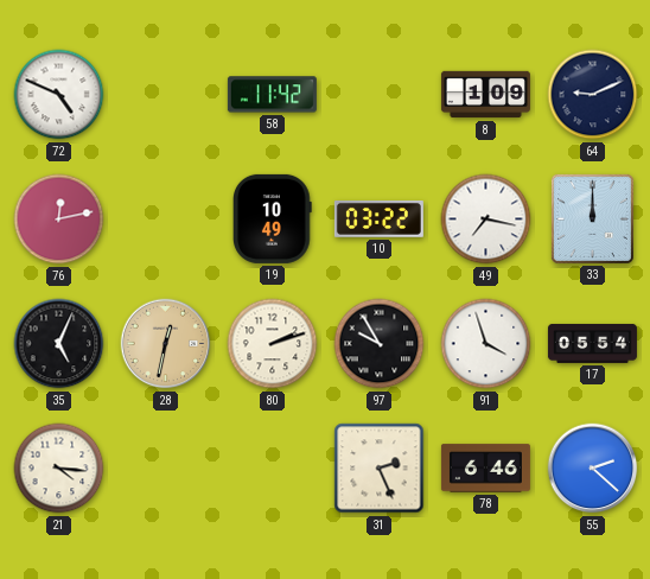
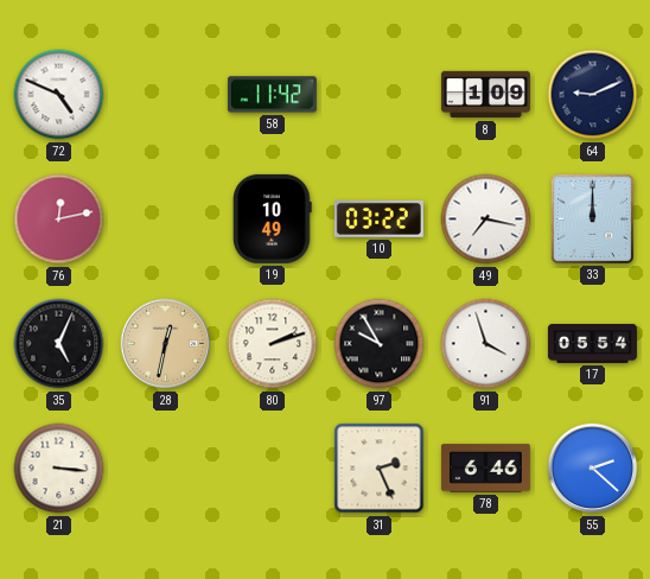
21: 4:16 -> 3:16 (59, 469)
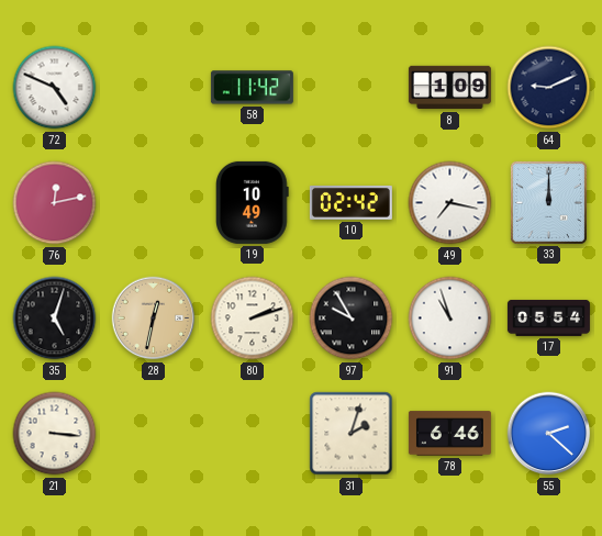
10: 03:22 -> 02:42 (350, 202)
35: 5:04 -> 5:03 (55, 319)
91: 3:57 -> 10:57 (450, 319)
31: 2:26 -> 2:03 (352, 434)
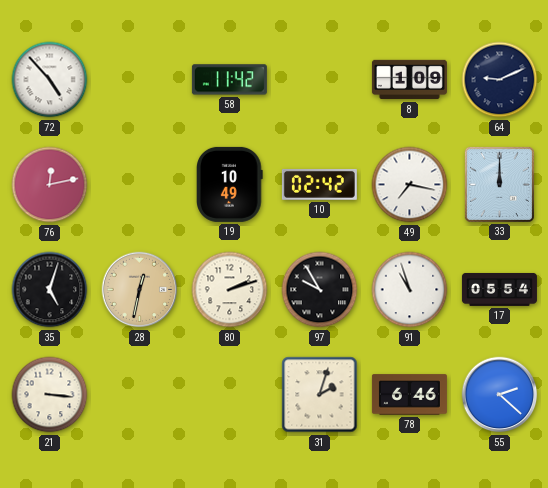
72: 4:49 -> 4:53 (50, 80)
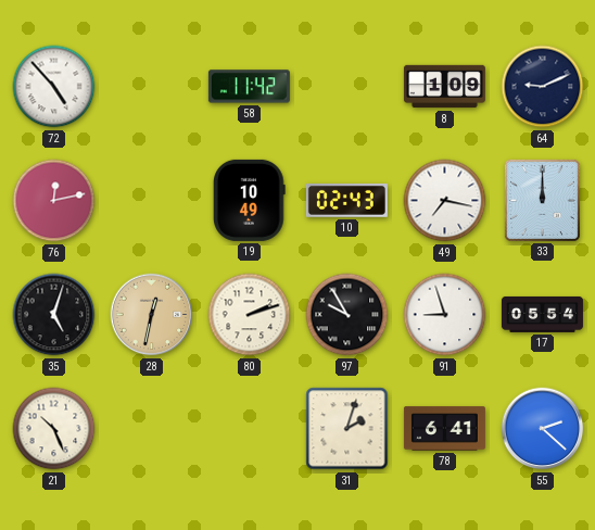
10: 02:42 -> 02:43 (346, 200)
91: 10:57 -> 8:57 (445, 315)
21: 3:16 -> 10:26 (54, 429)
78: 6:46 -> 6:41 (444, 429)
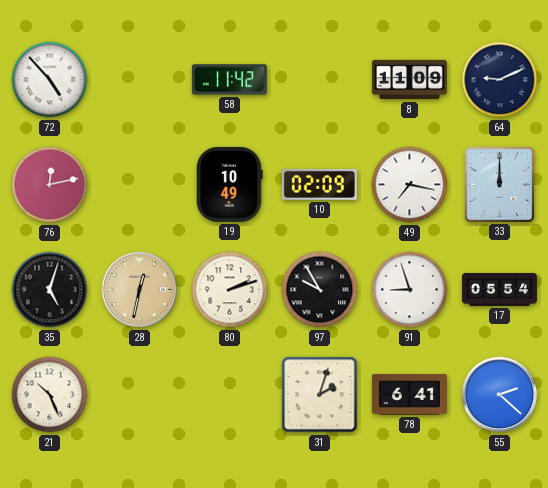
8: 1:09 -> 11:09 (409, 80)
10: 02:43 -> 02:09 (319, 184)
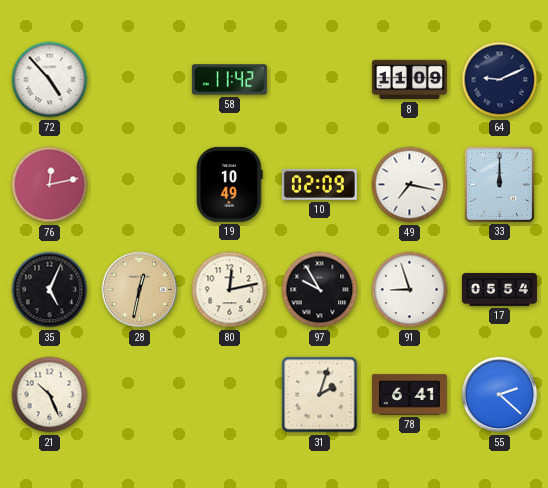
35: 5:03 -> 5:04 (50, 290)
80: 2:12 -> 12:13 (230, 290)
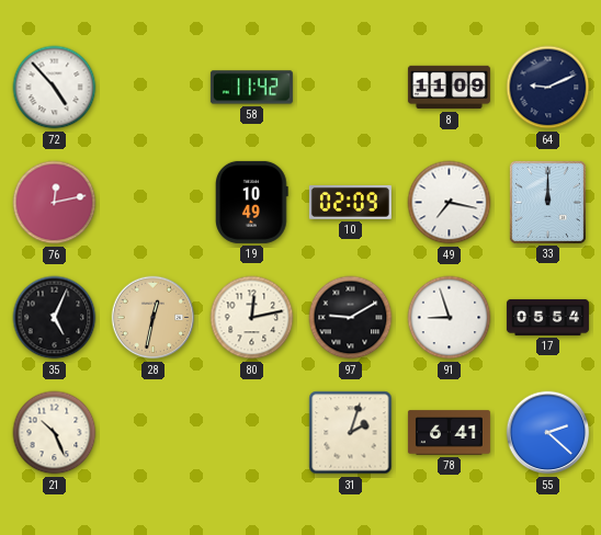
97: 9:55 -> 9:10 (351, 318)
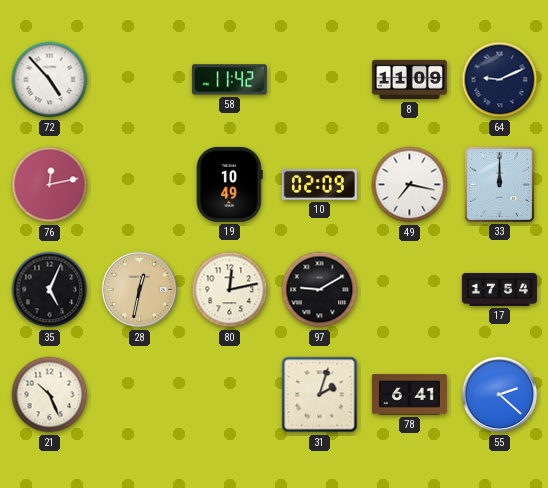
91: 8:57 -> none (450, 318)
17: 05:54 -> 17:54 (499, 289)
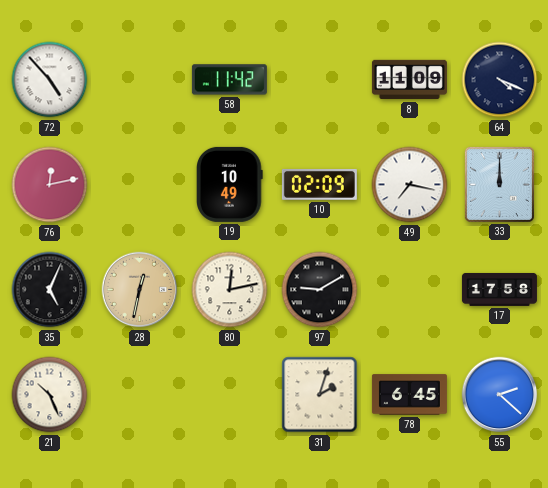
64: 9:11 -> 4:19 (500, 80)
17: 17:54 -> 17:58 (499, 289)
78: 6:41 -> 6:45 (409, 395)
